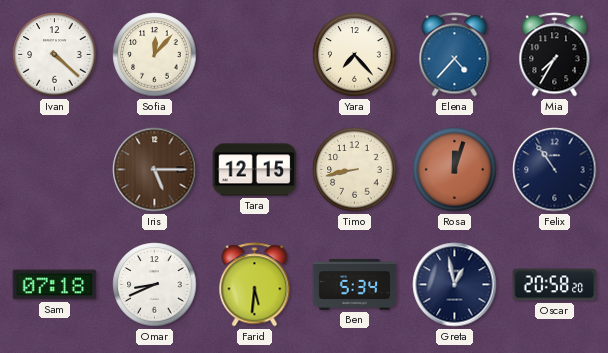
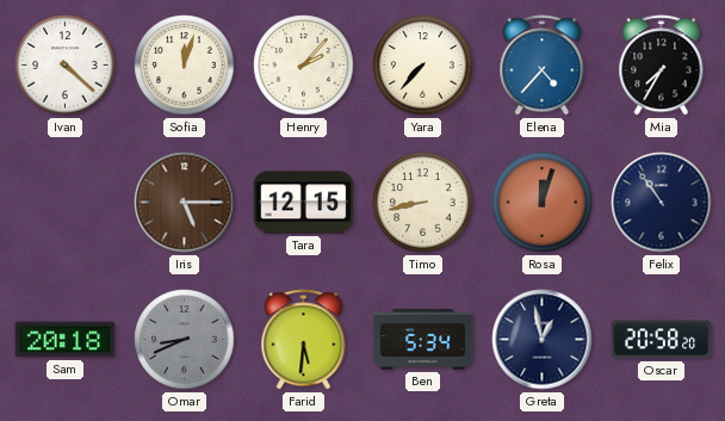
Sofia: 12:07 -> 12:03 (185, 66)
Henry: none -> 2:07 (304, 66)
Yara: 7:23 -> 7:37 (423, 66)
Sam: 07:18 -> 20:18 (66, 340)
Omar dial: white -> grey (185, 340)
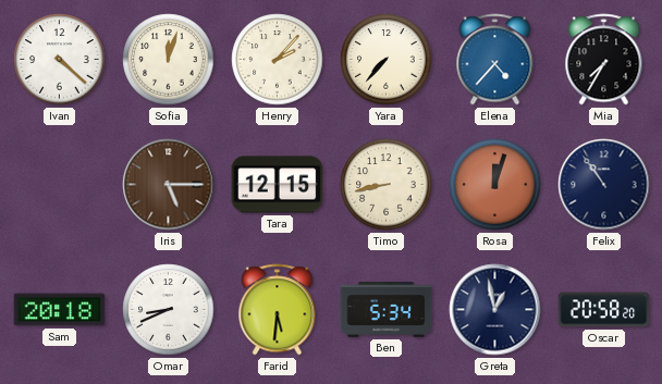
Omar dial: grey -> white (169, 310)
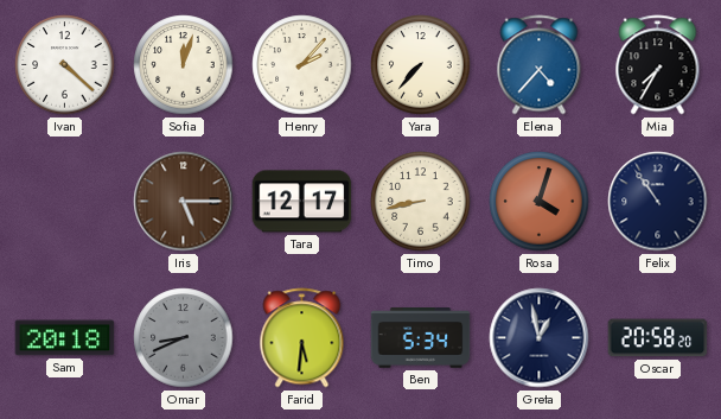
Tara: 12:15 -> 12:17 (302, 202)
Rosa: 12:03 -> 4:03 (540, 202)
Omar dial: white -> grey (184, 338)
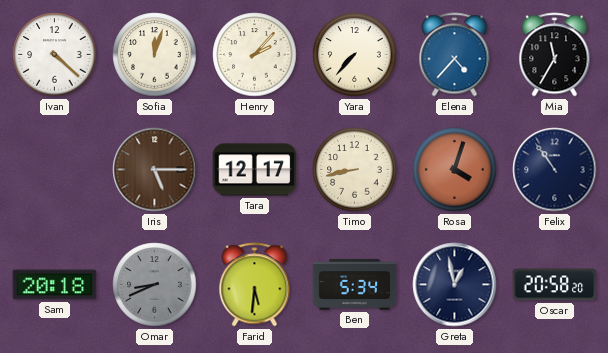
Mia: 7:35 -> 11:35 (555, 55)
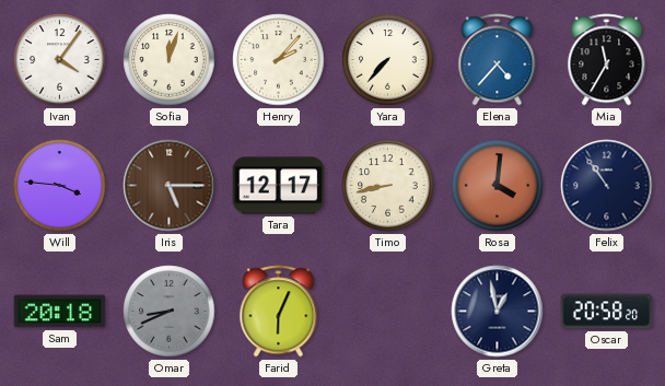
Ivan: 4:22 -> 4:06 (60, 60)
Will: none -> 3:46 (60, 186)
Rosa: 4:03 -> 4:01 (498, 186)
Farid: 5:31 -> 6:04 (279, 312)
Ben: 5:34 -> none (355, 285)
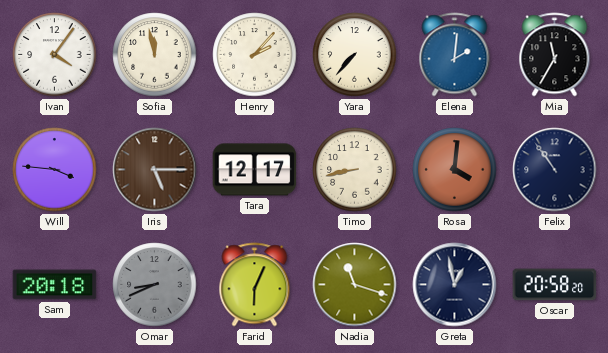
Sofia: 12:03 -> 11:58 (155, 55)
Elena: 4:37 -> 2:01 (455, 55)
Nadia: none -> 11:18 (355, 285)
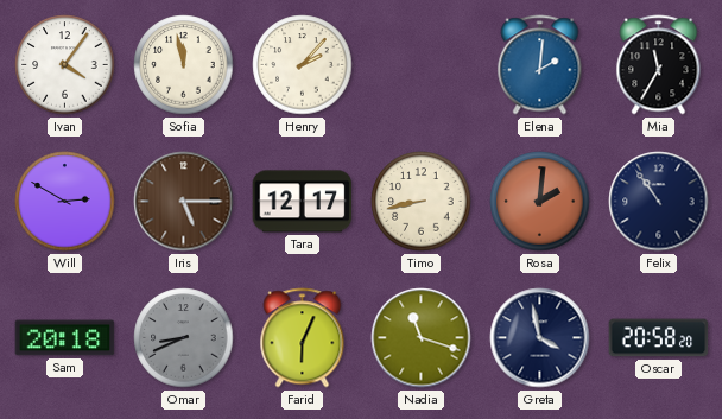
Yara: 7:37 -> none (355, 55)
Will: 3:46 -> 2:50 (65, 202)
Rosa: 4:01 -> 2:01 (540, 202)
Greta: 12:58 -> 3:58 (540, 338)
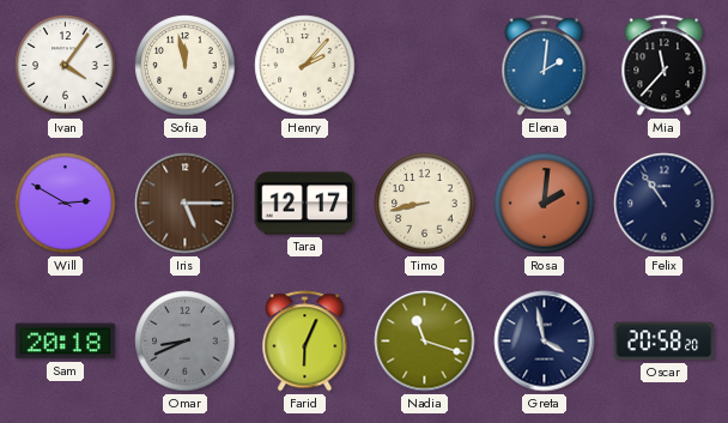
Mia: 11:35 -> 11:37 (665, 66)
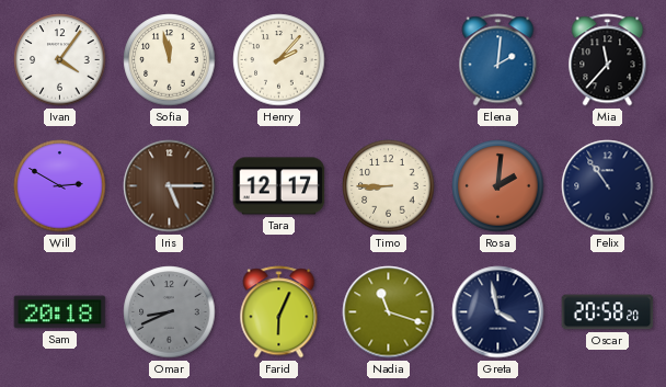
Timo: 8:43 -> 8:45 (389, 186)
